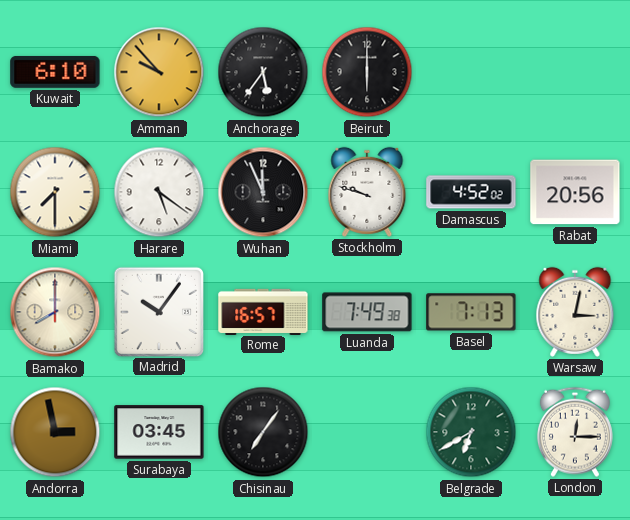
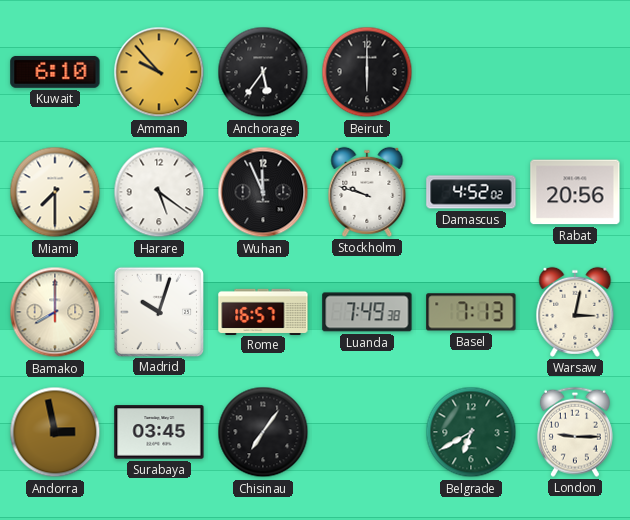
Madrid: 10:06 -> 10:03 (158, 311)
London: 12:15 -> 9:15 (575, 432)
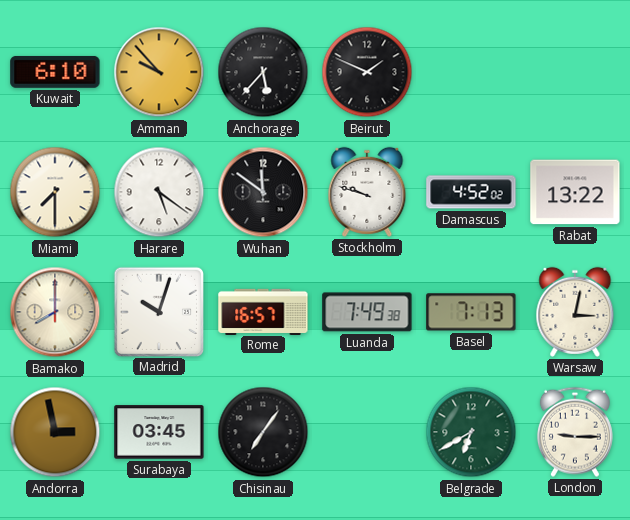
Anchorage: 5:36 -> 5:37 (263, 72)
Beirut: 6:00 -> 1:49 (367, 72)
Wuhan: 11:56 -> 11:51 (263, 192)
Rabat: 20:56 -> 13:22 (575, 192)
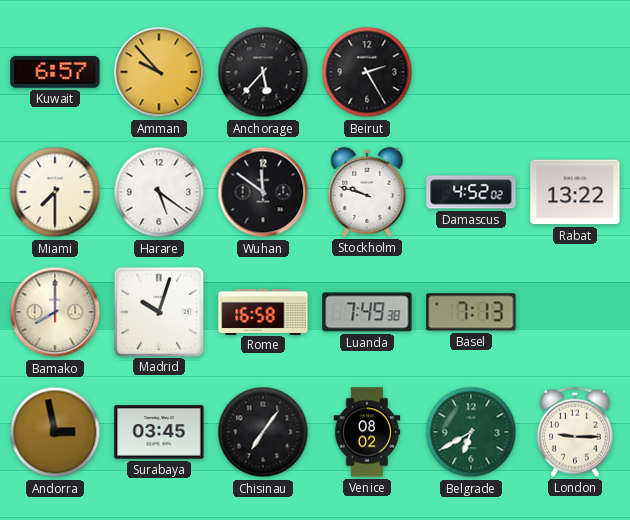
Kuwait: 6:10 -> 6:57 (55, 72)
Beirut: 1:49 -> 2:25 (367, 72)
Rome: 16:57 -> 16:58 (263, 311)
Warsaw: 3:02 -> none (575, 312)
Venice: none -> 08:02 (367, 432)
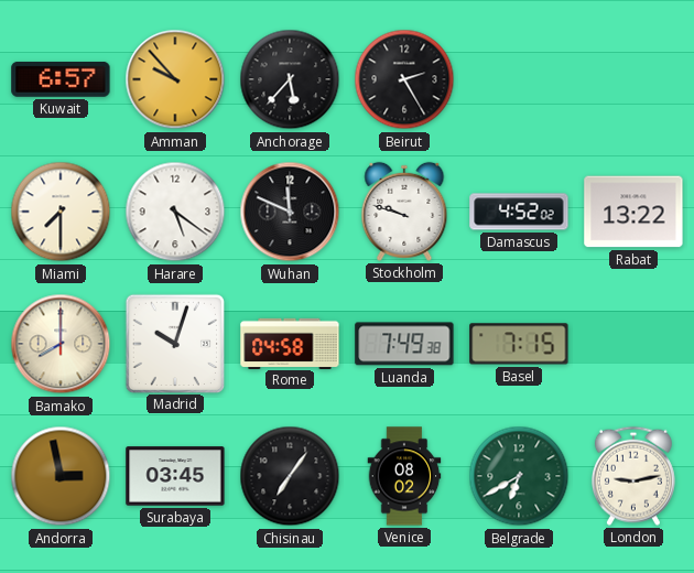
Wuhan: 11:51 -> 11:49 (290, 212)
Rome: 16:58 -> 04:58 (290, 343)
Basel: 7:13 -> 7:15 (519, 344)
London: 9:15 -> 9:13 (633, 476)
